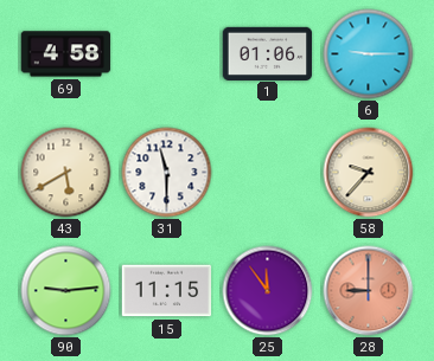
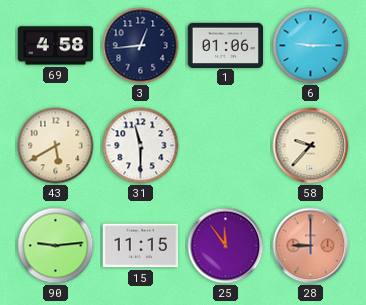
3: none -> 12:44 (141, 46)
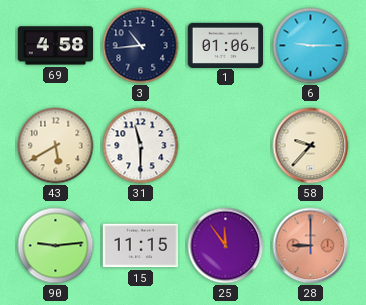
3: 12:44 -> 10:44 (141, 46)
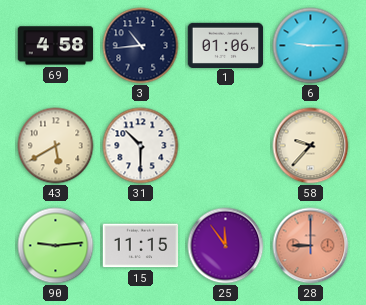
31: 11:30 -> 10:30 (141, 146)
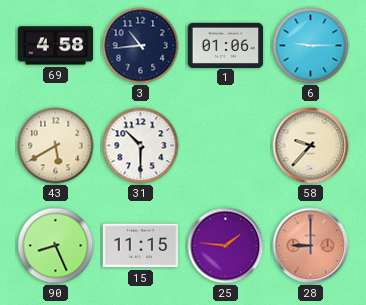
90: 9:14 -> 8:26 (56, 246)
25: 11:54 -> 1:46 (226, 246)
